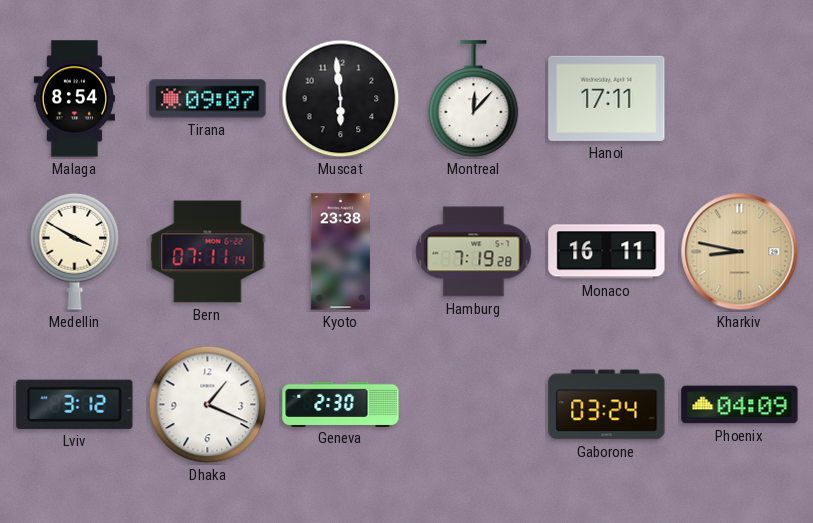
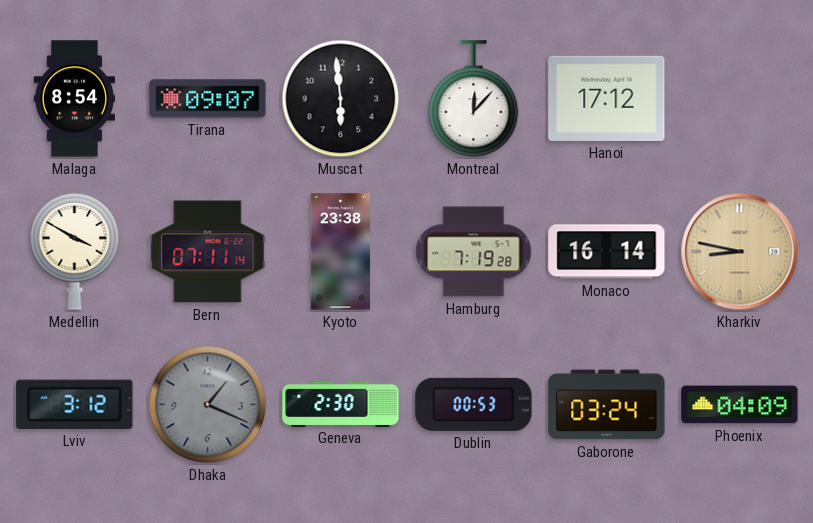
Hanoi: 17:11 -> 17:12 (607, 98)
Monaco: 16:11 -> 16:14 (607, 252)
Dhaka dial: white -> grey (208, 405)
Dublin: none -> 00:53 (474, 404)
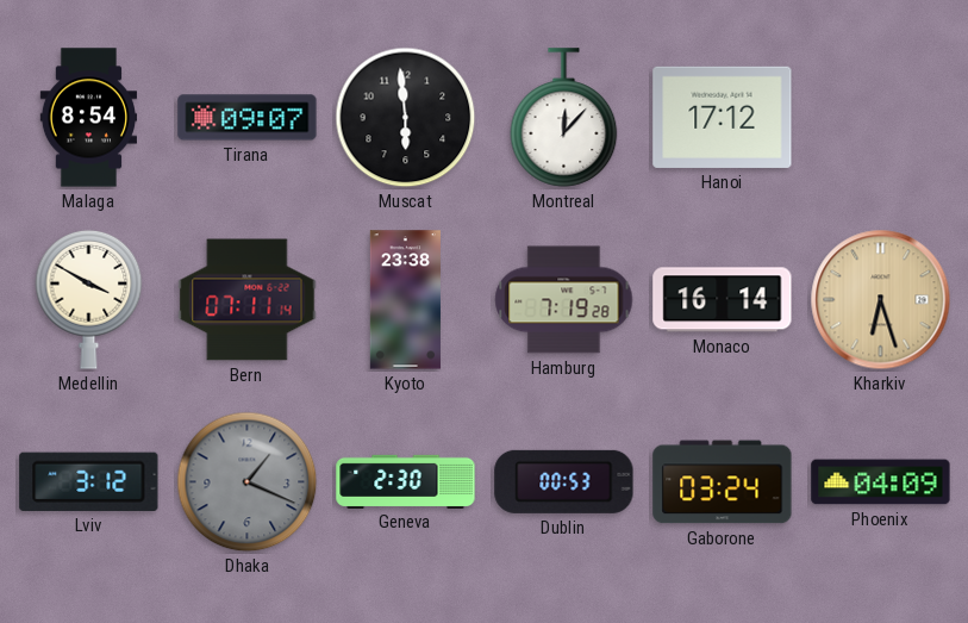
Kharkiv: 8:47 -> 6:27 (881, 300)
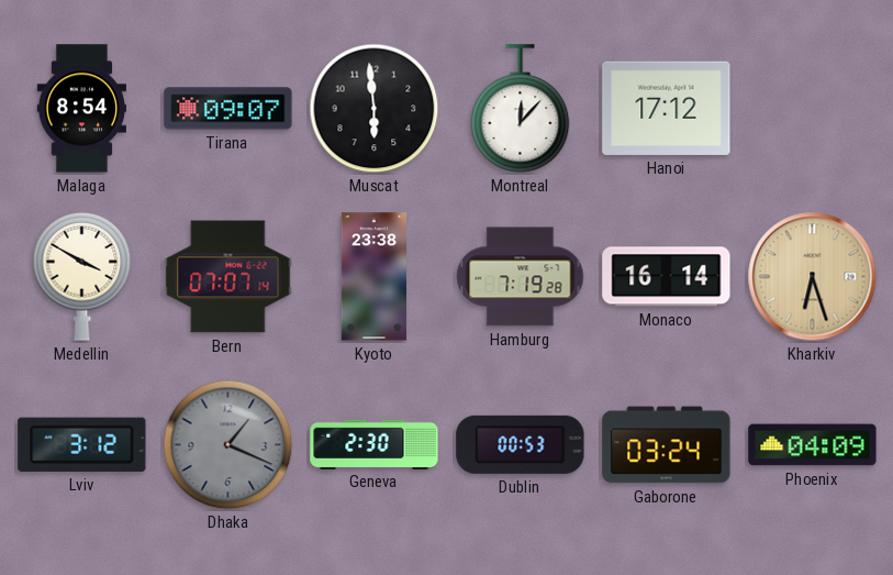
Bern: 07:11 -> 07:07 (228, 277)
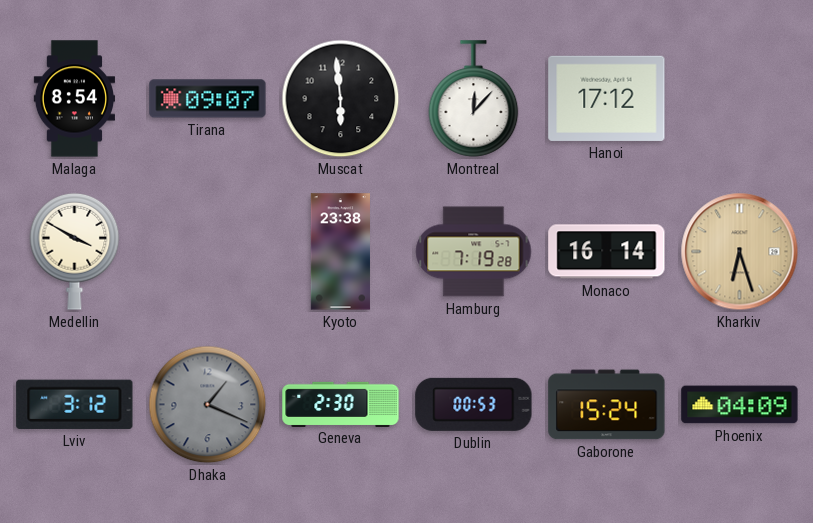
Bern: 07:07 -> none (228, 277)
Gaborone: 03:24 -> 15:24 (607, 405)
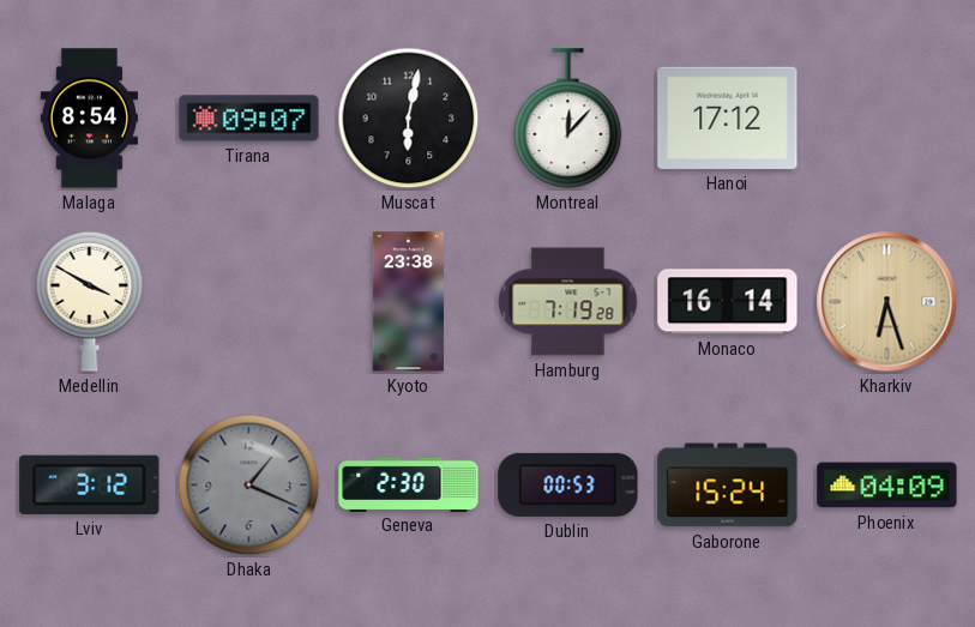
Muscat: 5:59 -> 6:02 (409, 119)
